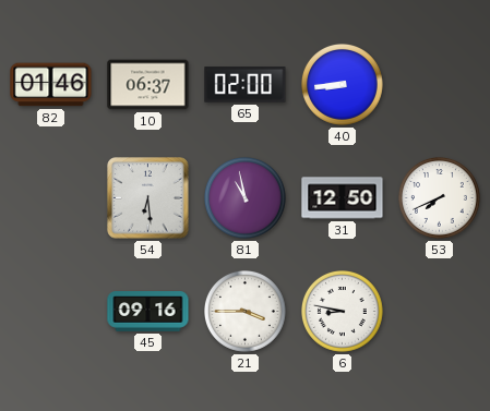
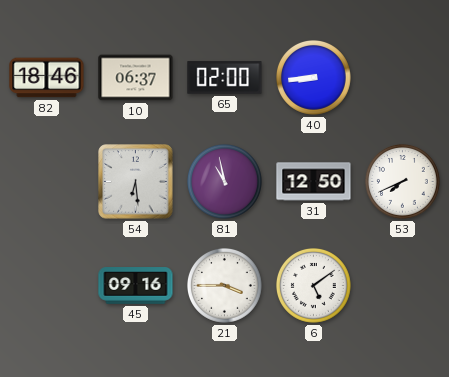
82: 01:46 -> 18:46 (47, 78)
6: 8:47 -> 5:09 (314, 286)
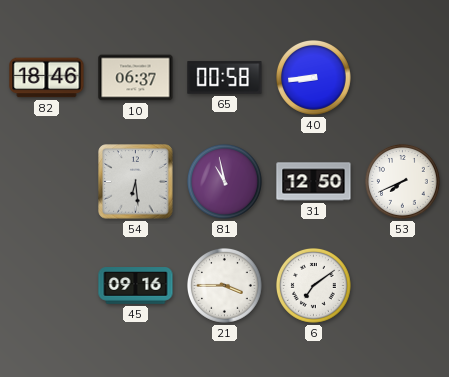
65: 02:00 -> 00:58 (225, 78)
6: 5:09 -> 7:09 (314, 286)
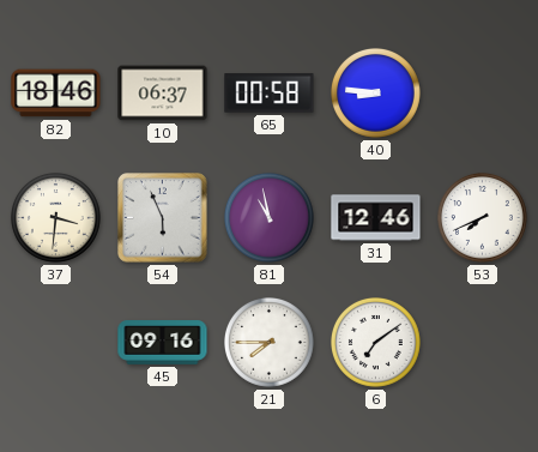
40: 8:44 -> 8:46 (376, 94)
37: none -> 3:31 (56, 218)
54: 6:29 -> 5:56 (163, 218)
31: 12:50 -> 12:46 (376, 218)
21: 3:45 -> 7:45 (270, 343)
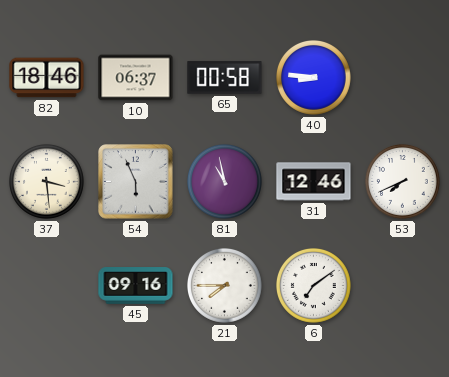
37: 3:31 -> 3:29 (47, 182)
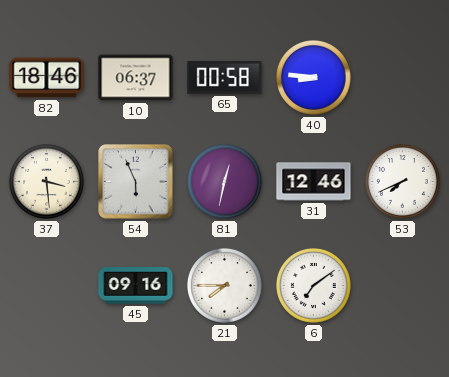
81: 10:58 -> 12:32 (225, 182)
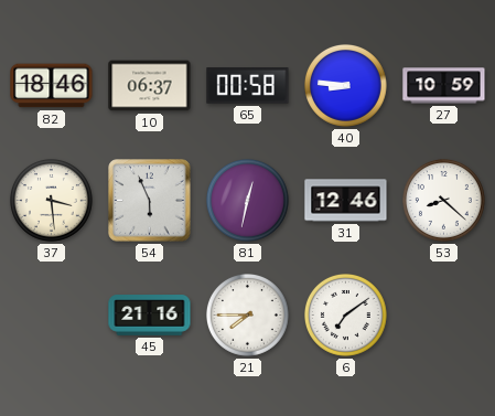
27: none -> 10:59 (444, 86)
53: 7:41 -> 8:22 (444, 201)
45: 09:16 -> 21:16 (150, 316)
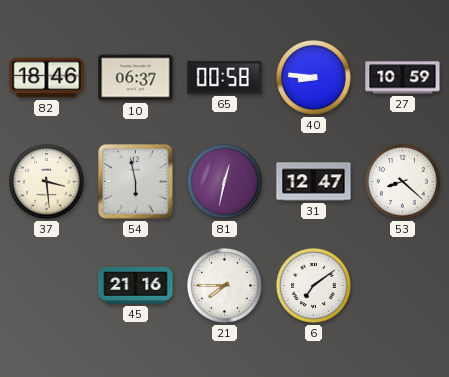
54: 5:56 -> 5:58 (136, 182)
31: 12:46 -> 12:47 (314, 182)
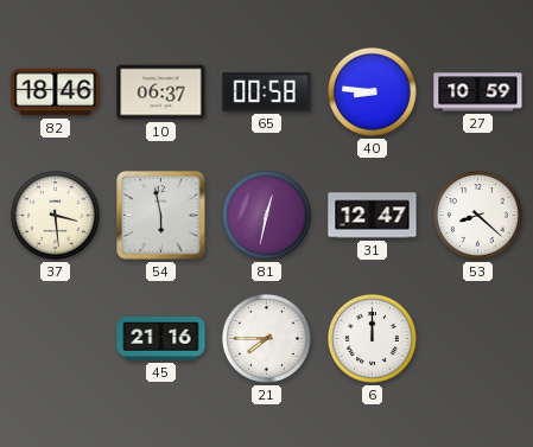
6: 7:09 -> 12:00 (373, 339)
